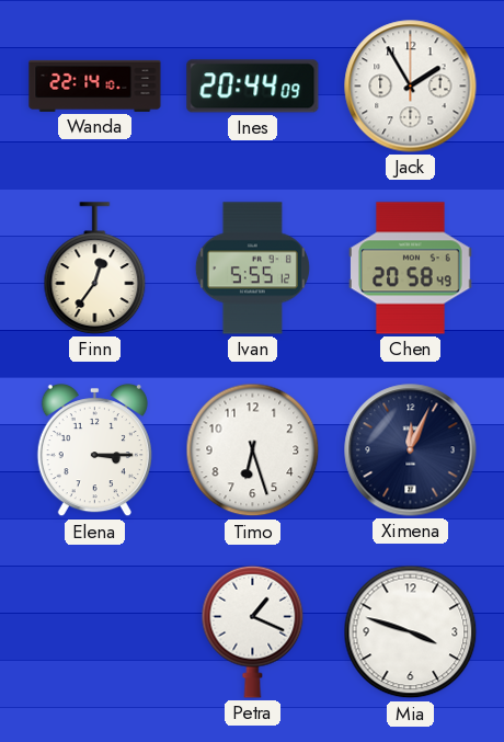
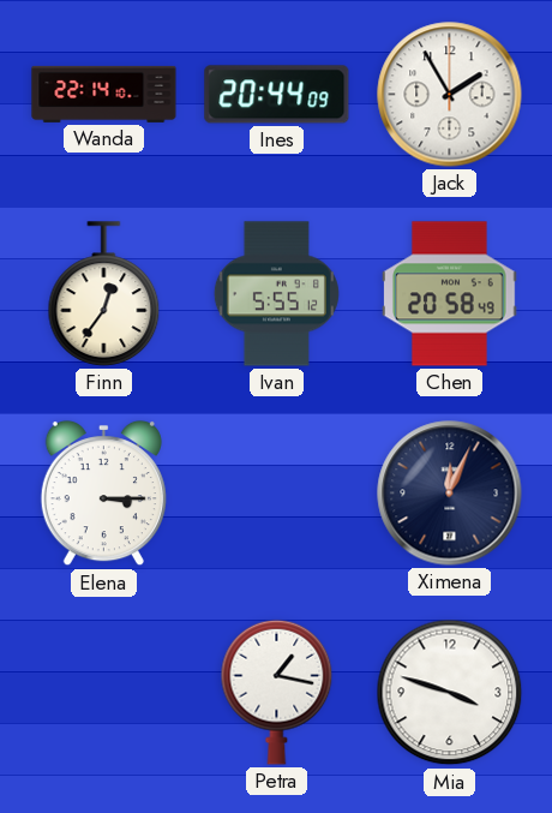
Timo: 6:27 -> none (253, 450)
Petra: 1:19 -> 1:17 (277, 692)
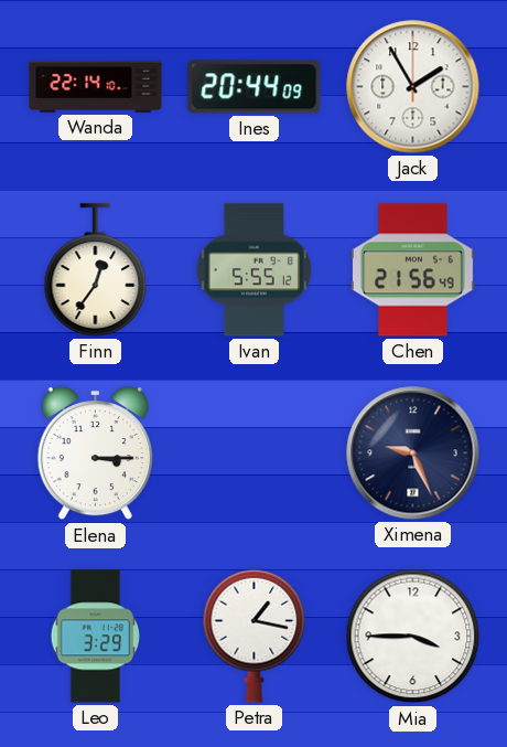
Chen: 20:58 -> 21:56 (413, 270)
Ximena: 12:04 -> 9:26 (413, 453)
Leo: none -> 3:29 (95, 637)
Mia: 3:48 -> 3:45 (413, 637)
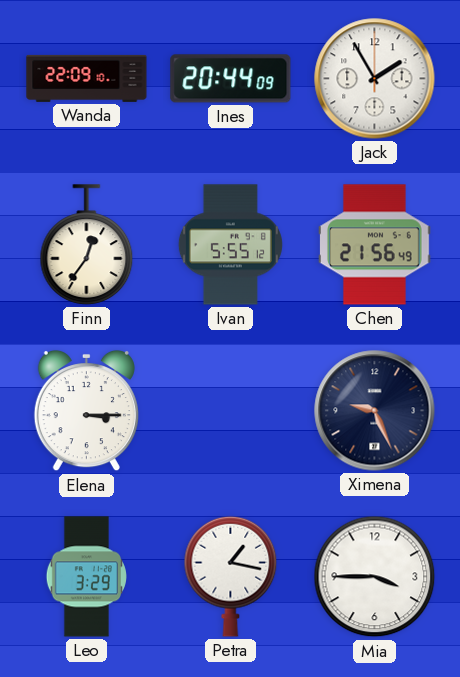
Wanda: 22:14 -> 22:09 (87, 78)
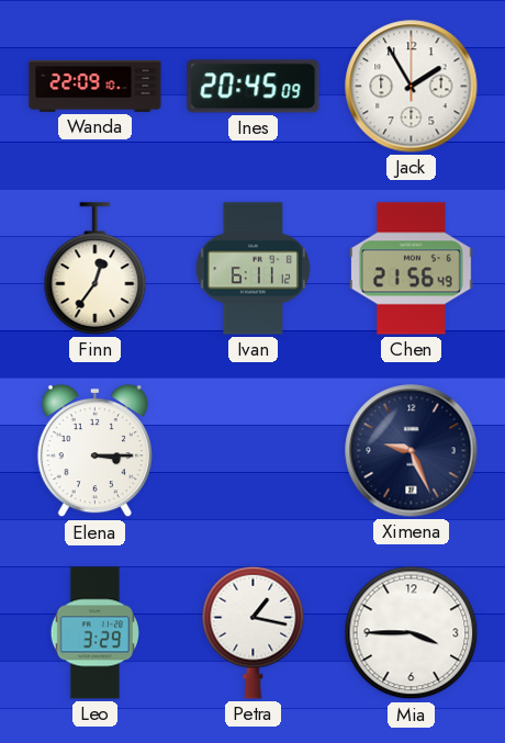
Ines: 20:44 -> 20:45 (254, 87)
Ivan: 5:55 -> 6:11 (252, 269)
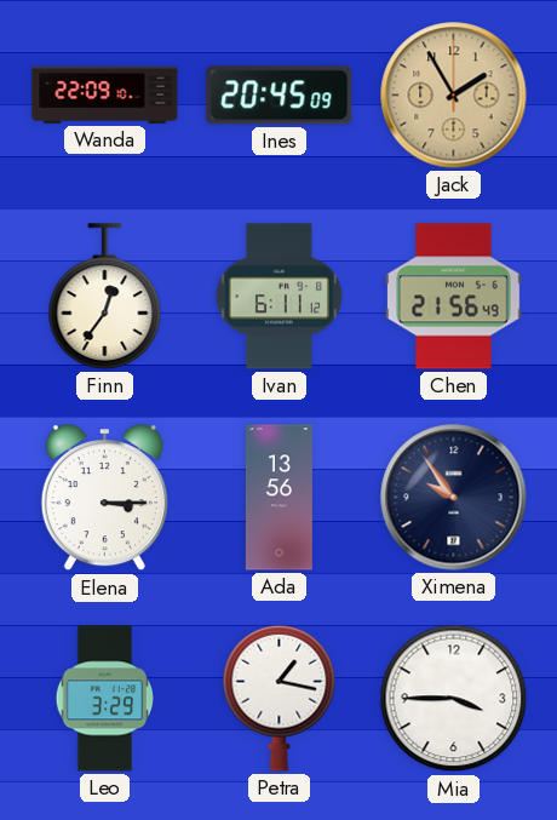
Jack dial: white -> champagne (454, 96)
Ada: none -> 13:56 (278, 498)
Ximena: 9:26 -> 9:54 (454, 498)
